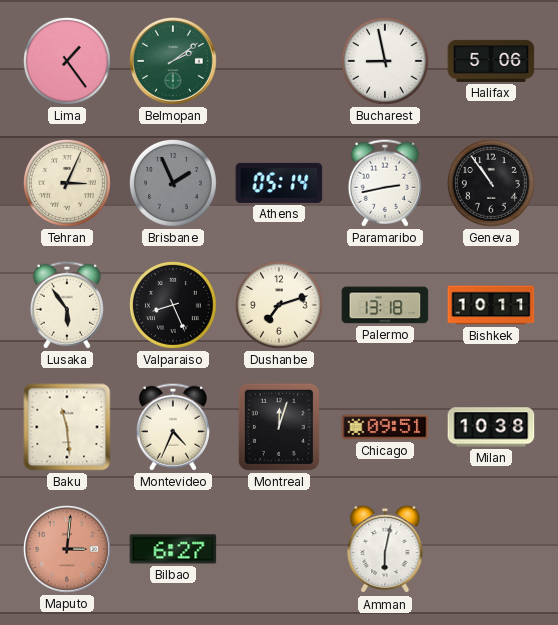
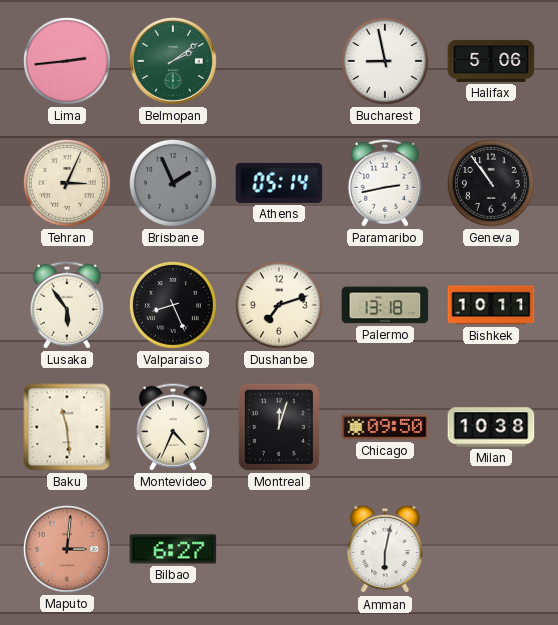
Lima: 1:24 -> 2:44 (67, 61)
Chicago: 09:51 -> 09:50 (385, 427)
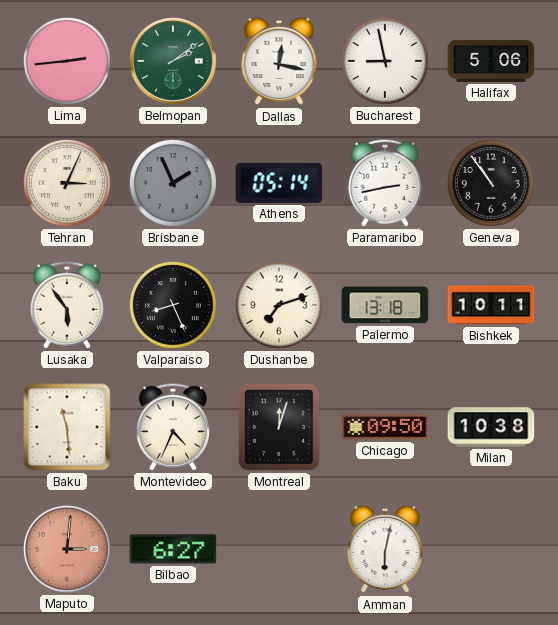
Dallas: none -> 12:17 (279, 61)
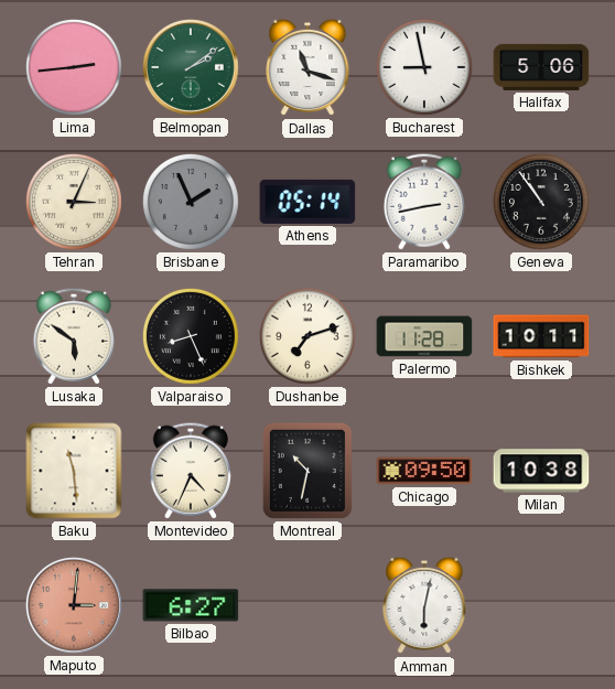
Dallas: 12:17 -> 11:18 (307, 67)
Lusaka: 5:54 -> 5:51 (74, 336)
Palermo: 13:18 -> 11:28 (424, 336)
Montreal: 12:03 -> 10:32 (307, 471)
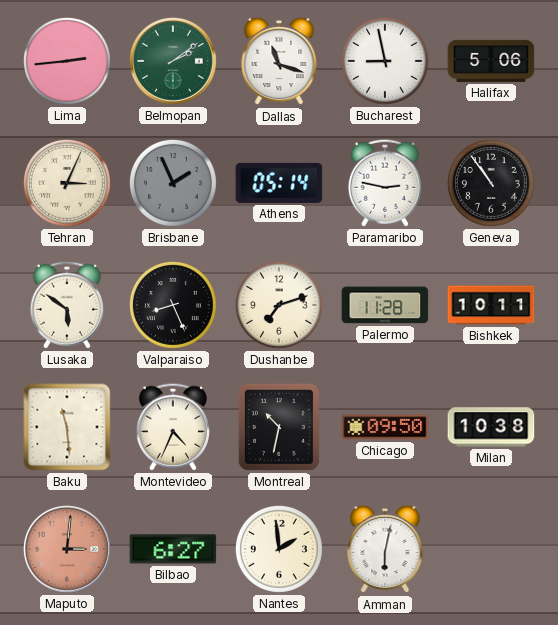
Paramaribo: 2:43 -> 2:47 (385, 183)
Nantes: none -> 1:59 (279, 549)
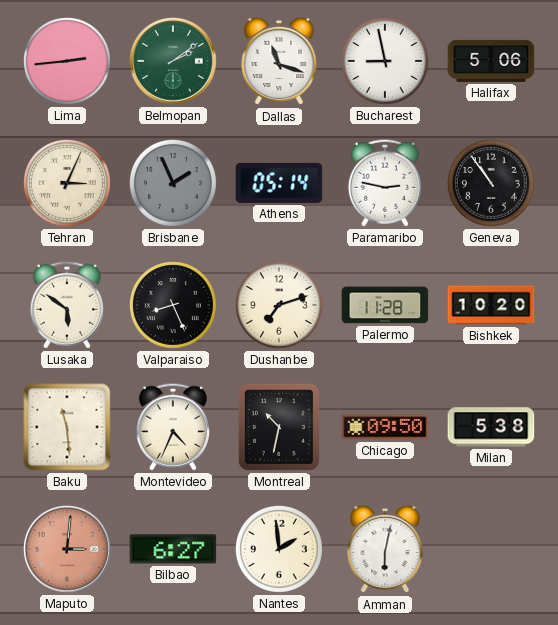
Bishkek: 10:11 -> 10:20 (491, 305)
Milan: 10:38 -> 5:38 (491, 427)
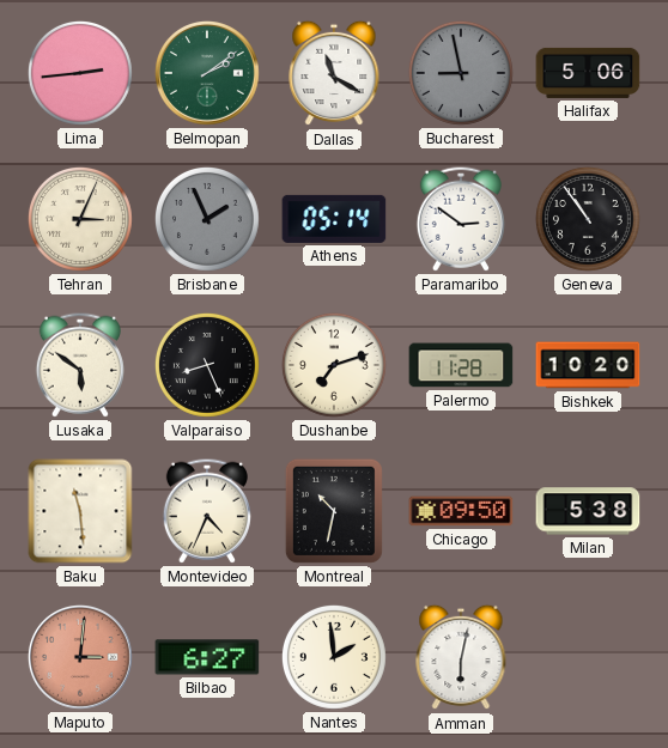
Dallas: 11:18 -> 11:20 (334, 73)
Bucharest dial: white -> grey (461, 73)
Paramaribo: 2:47 -> 2:51 (461, 219)
